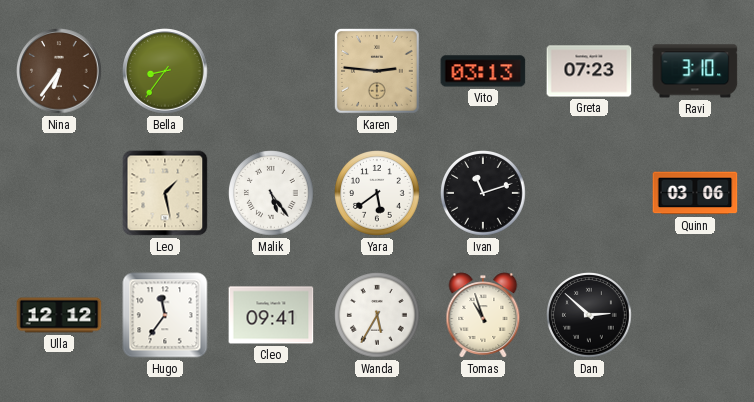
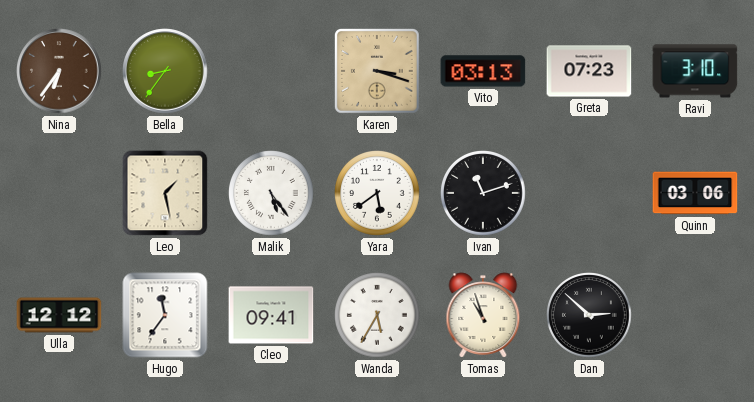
Karen: 2:46 -> 3:18 (377, 71)
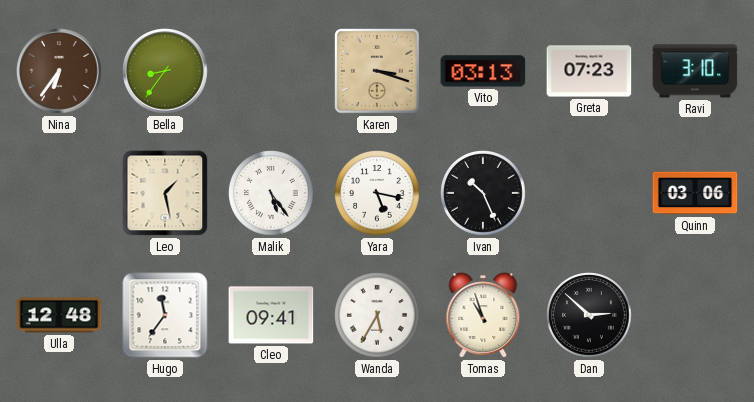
Yara: 5:39 -> 5:17 (378, 194)
Ivan: 11:12 -> 10:26 (484, 194)
Ulla: 12:12 -> 12:48 (59, 315)
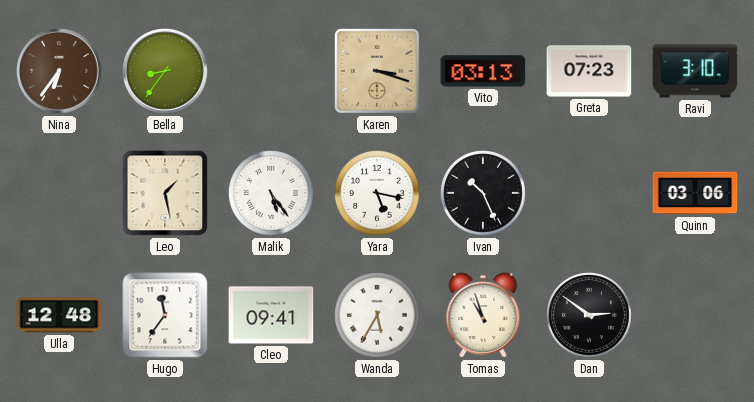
Dan: 2:52 -> 2:51 (590, 316)
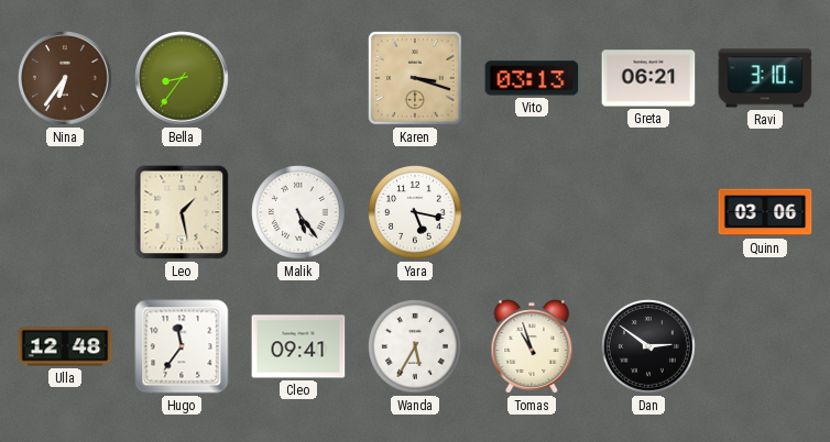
Greta: 07:23 -> 06:21 (648, 78)
Ivan: 10:26 -> none (484, 194)
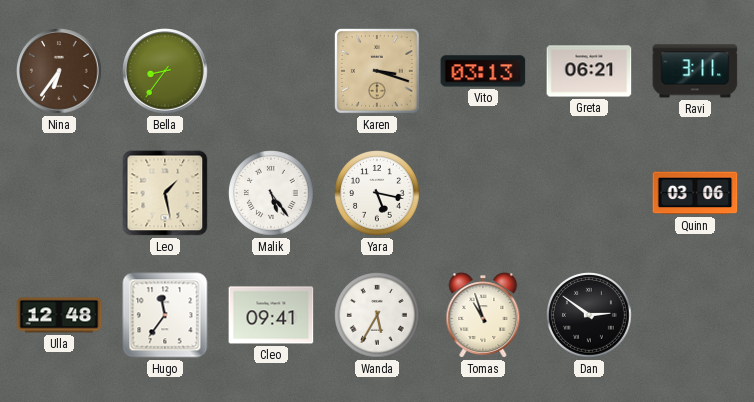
Ravi: 3:10 -> 3:11 (695, 71)
